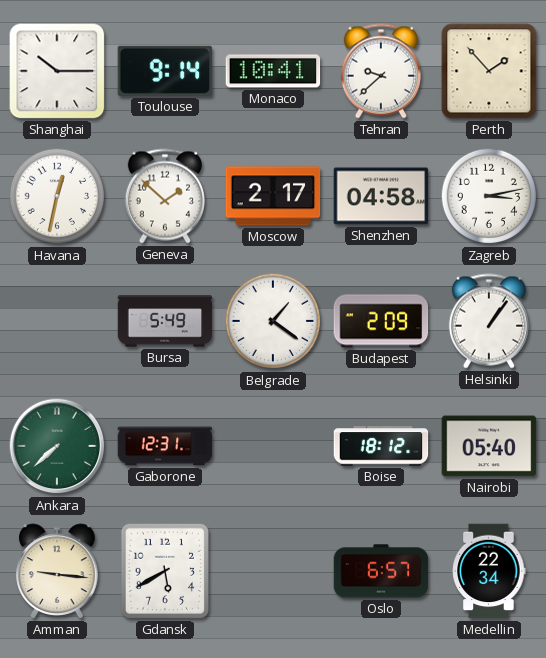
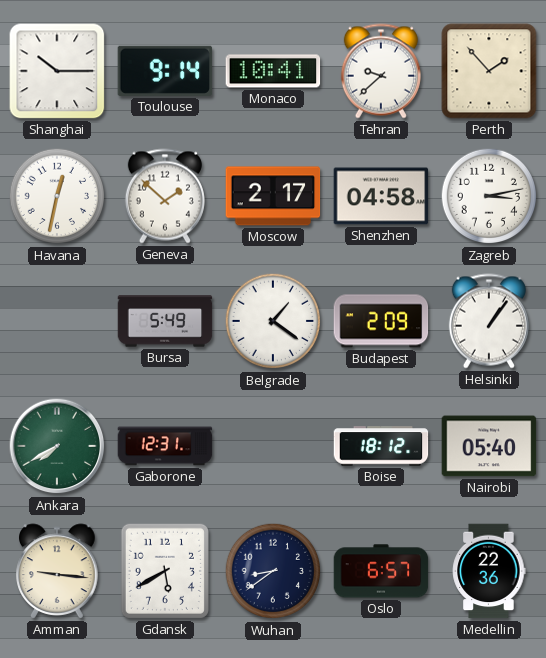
Ankara: 7:38 -> 7:40 (57, 446)
Wuhan: none -> 8:39 (273, 571)
Medellin: 22:34 -> 22:36 (489, 571)
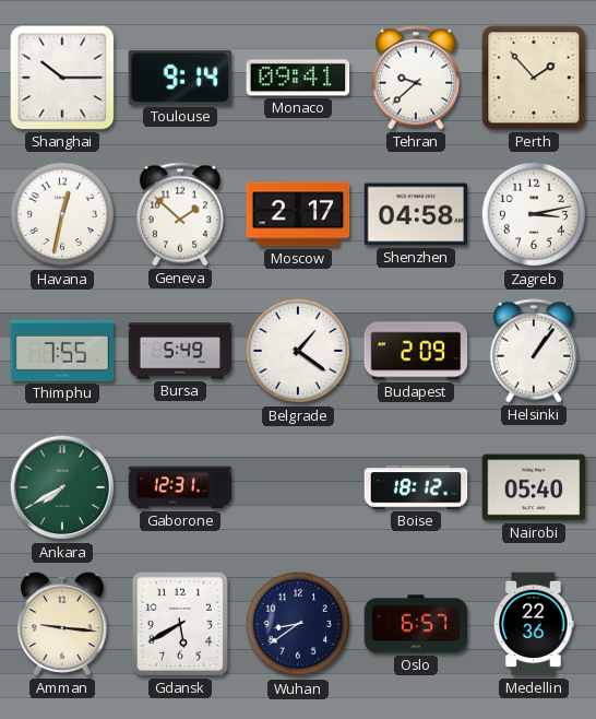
Monaco: 10:41 -> 09:41 (298, 78)
Thimphu: none -> 7:55 (62, 351)
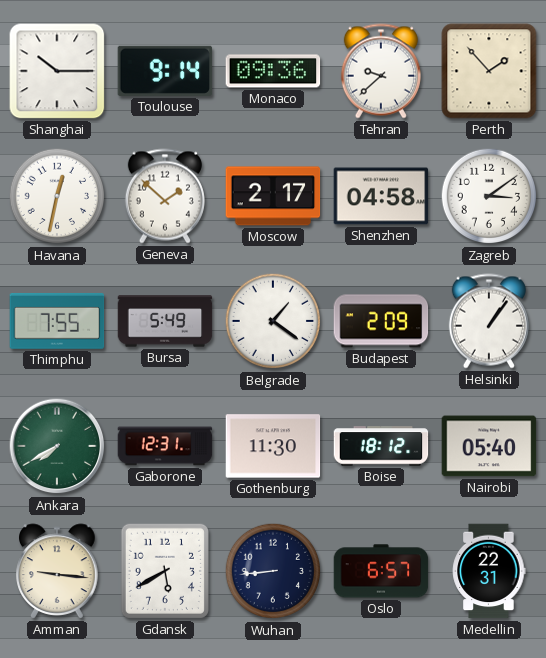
Monaco: 09:41 -> 09:36 (273, 71)
Zagreb: 3:13 -> 3:09 (489, 196)
Gothenburg: none -> 11:30 (273, 446)
Wuhan: 8:39 -> 8:44 (273, 571)
Medellin: 22:36 -> 22:31 (489, 571)
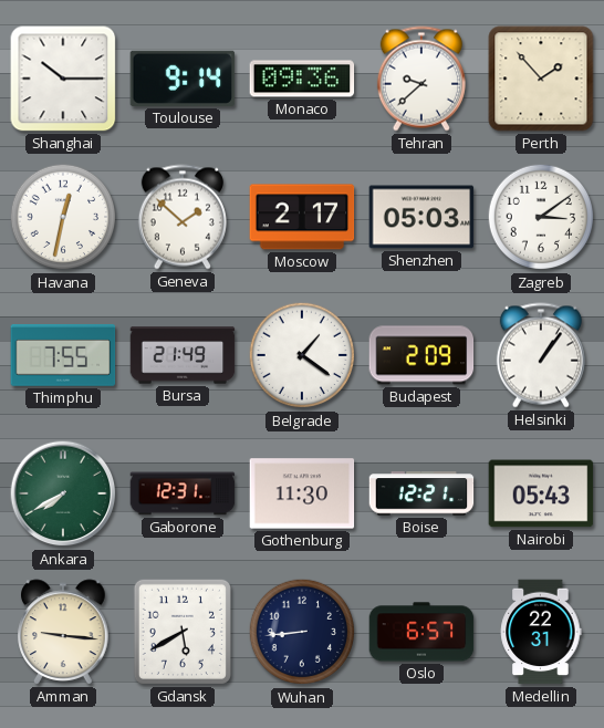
Shenzhen: 04:58 -> 05:03 (421, 217)
Bursa: 5:49 -> 21:49 (183, 355)
Boise: 18:12 -> 12:21 (421, 493)
Nairobi: 05:40 -> 05:43 (541, 493)
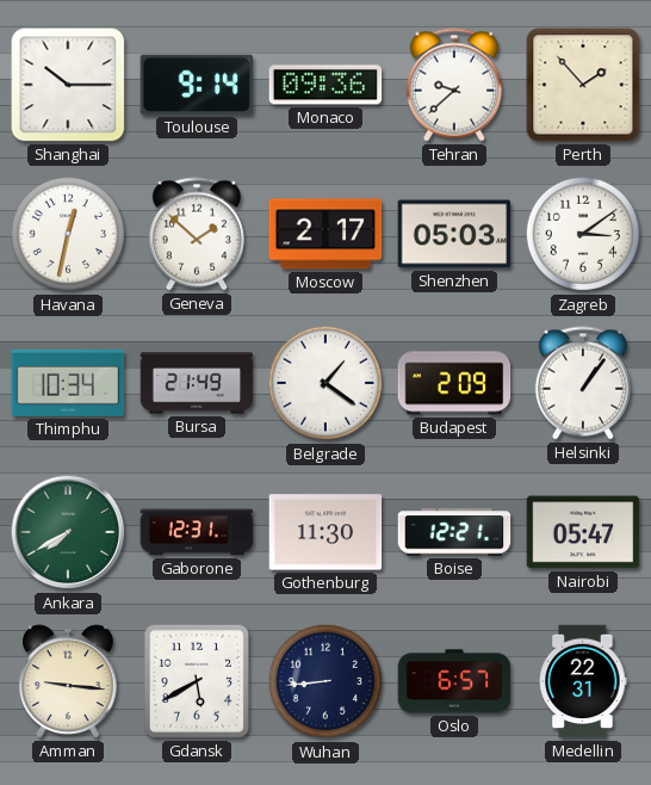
Thimphu: 7:55 -> 10:34 (68, 383)
Nairobi: 05:43 -> 05:47 (583, 532)
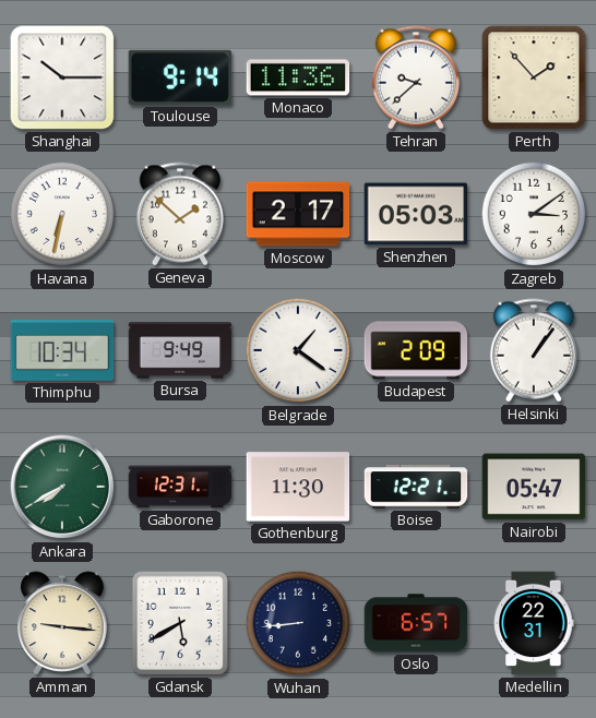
Monaco: 09:36 -> 11:36 (298, 77)
Havana: 12:32 -> 6:32 (62, 214)
Bursa: 21:49 -> 9:49 (180, 350)
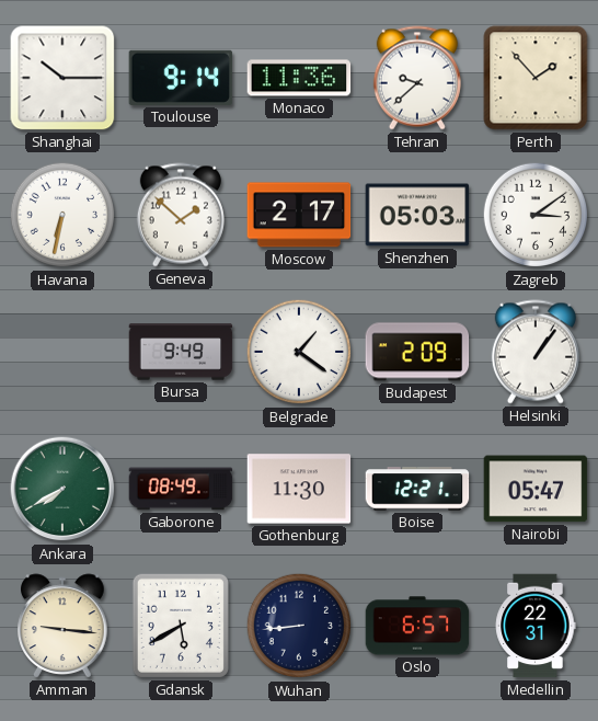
Thimphu: 10:34 -> none (62, 350)
Gaborone: 12:31 -> 08:49 (181, 489)
